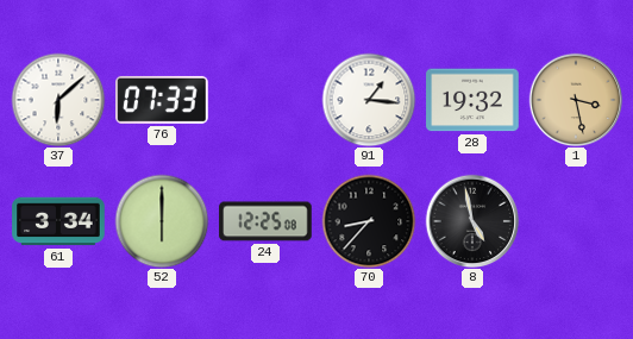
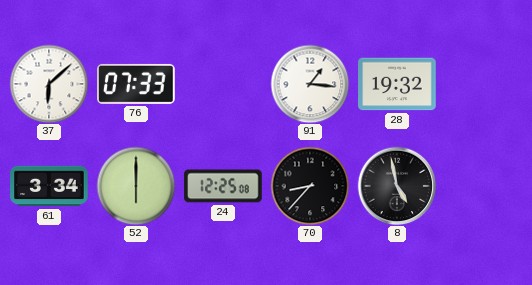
1: 3:28 -> none (576, 100)
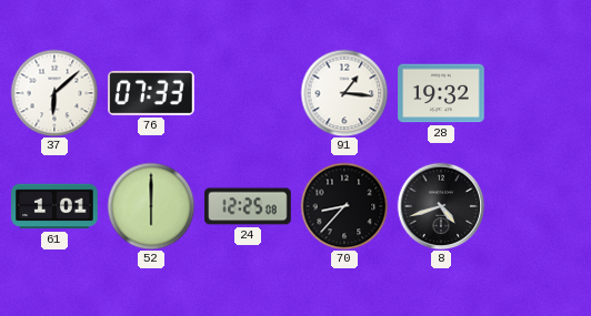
61: 3:34 -> 1:01 (54, 206)
8: 4:58 -> 4:42 (441, 206)
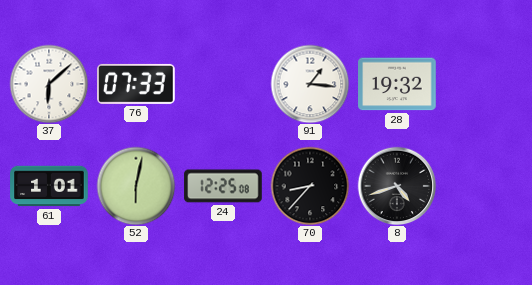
52: 6:00 -> 6:02 (136, 186)
